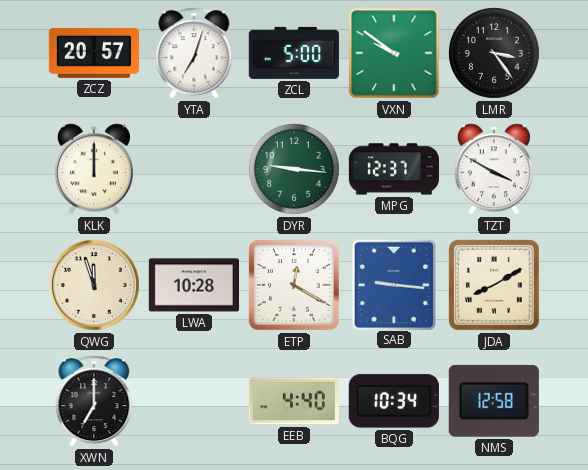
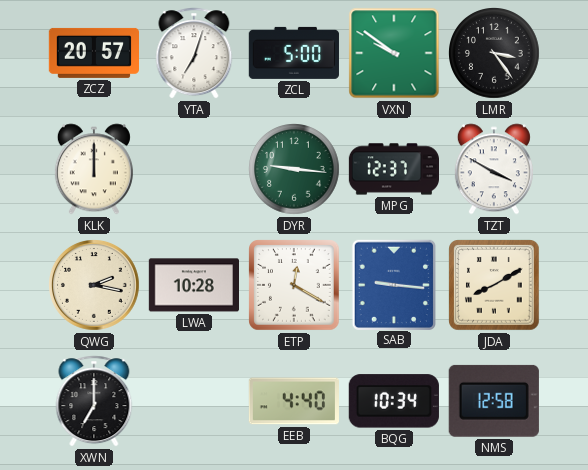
QWG: 11:57 -> 2:17 (95, 286)
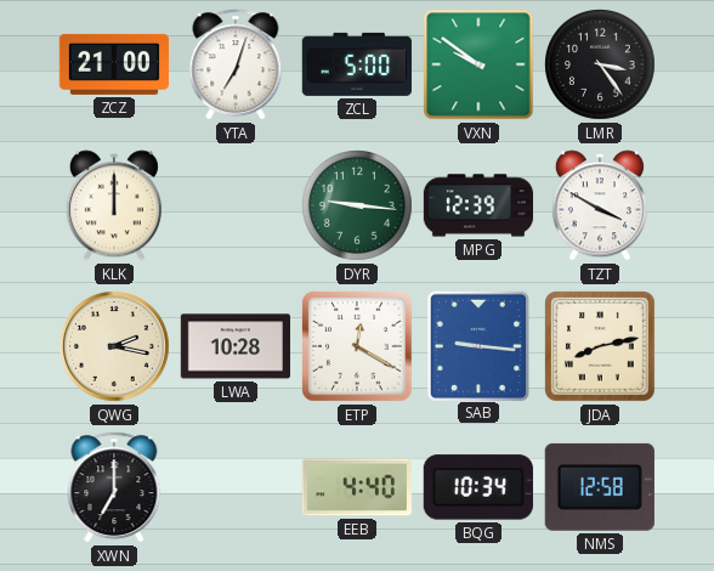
ZCZ: 20:57 -> 21:00 (113, 64)
MPG: 12:37 -> 12:39 (477, 205)
JDA: 8:10 -> 8:13 (600, 346)
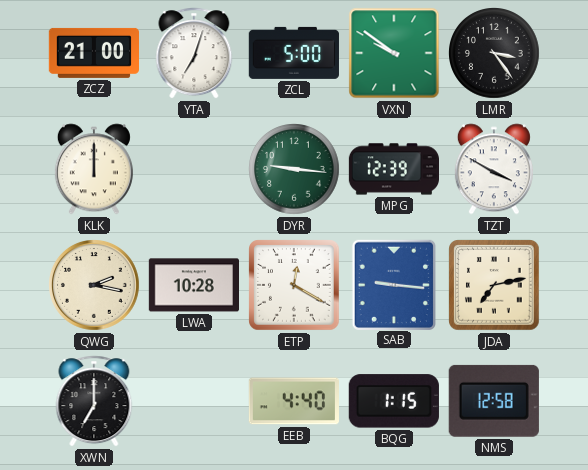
JDA: 8:13 -> 7:13 (494, 285)
BQG: 10:34 -> 1:15 (394, 401)
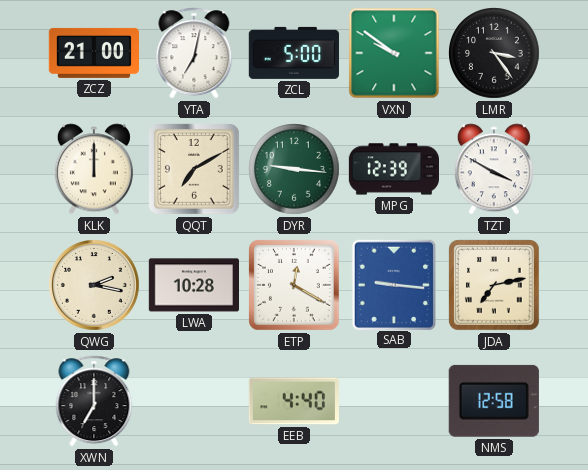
YTA: 7:03 -> 7:02 (194, 53)
QQT: none -> 7:10 (194, 169)
BQG: 1:15 -> none (394, 401)
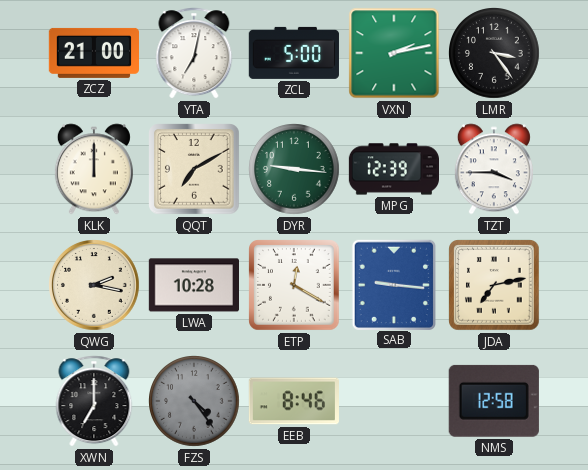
VXN: 9:51 -> 2:13 (394, 53)
TZT: 3:50 -> 3:45 (494, 169)
FZS: none -> 4:24 (195, 402)
EEB: 4:40 -> 8:46 (294, 401)
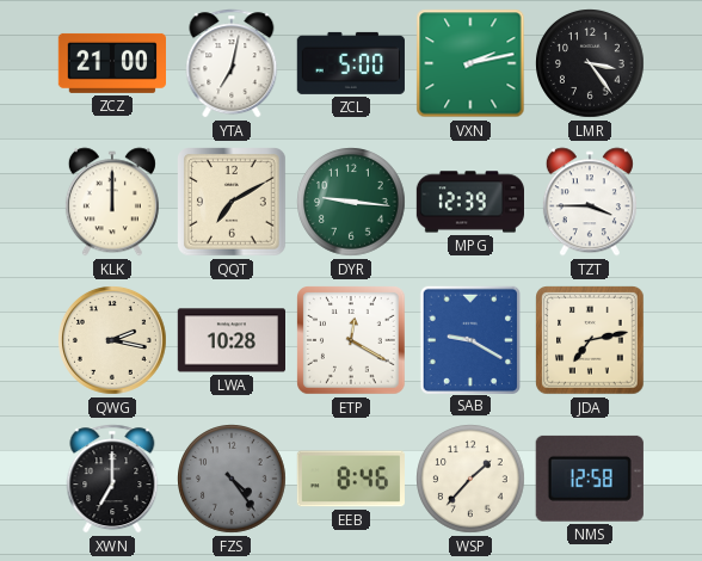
SAB: 9:16 -> 9:20 (469, 339)
WSP: none -> 1:37 (472, 480)
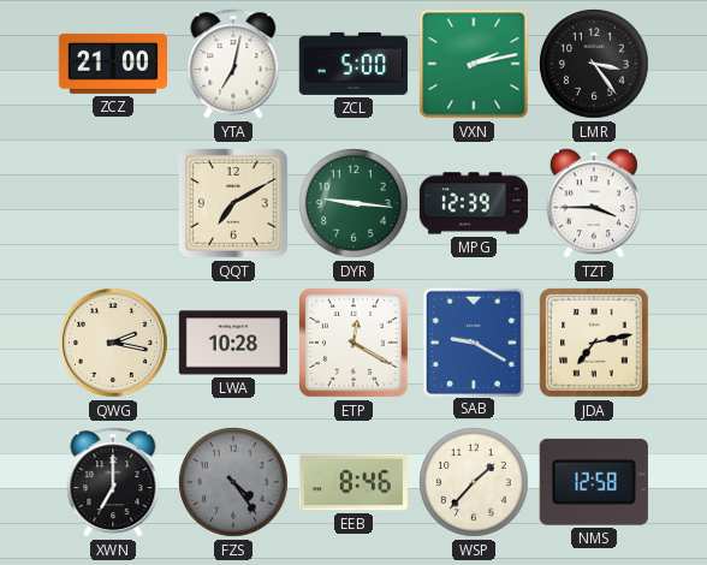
KLK: 12:00 -> none (112, 202)
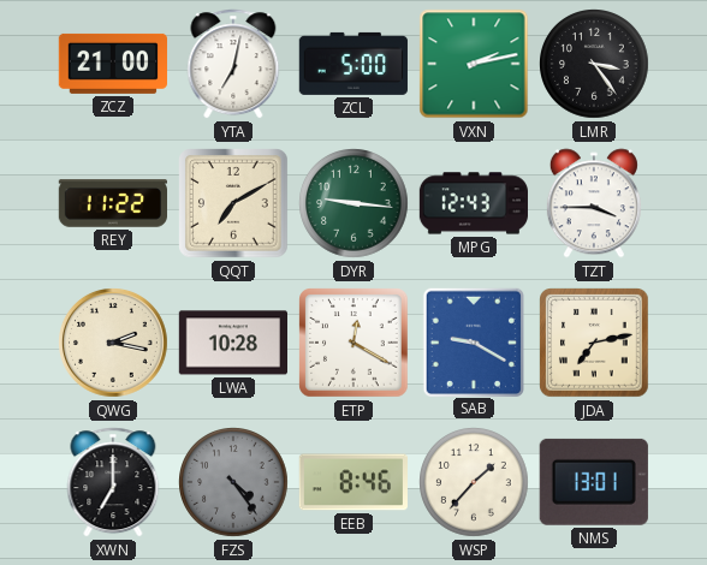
REY: none -> 11:22 (112, 203)
MPG: 12:39 -> 12:43 (473, 203)
NMS: 12:58 -> 13:01 (594, 482)
